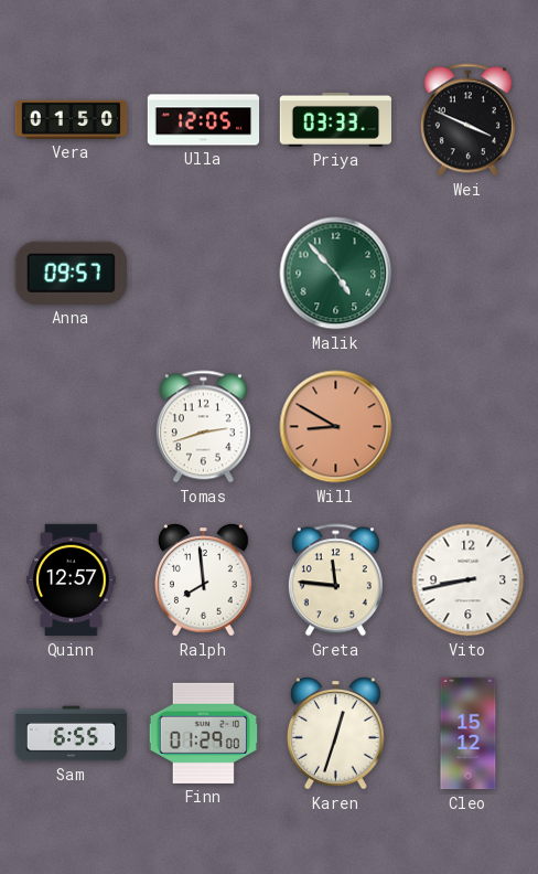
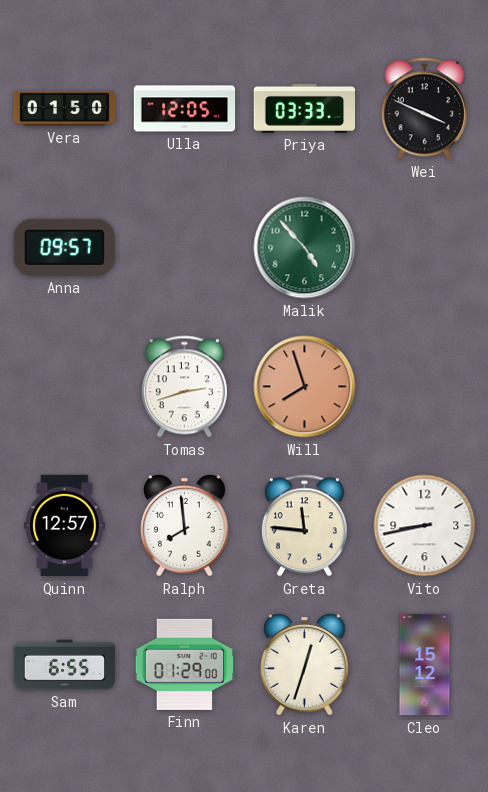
Will: 8:50 -> 7:57 (305, 387)
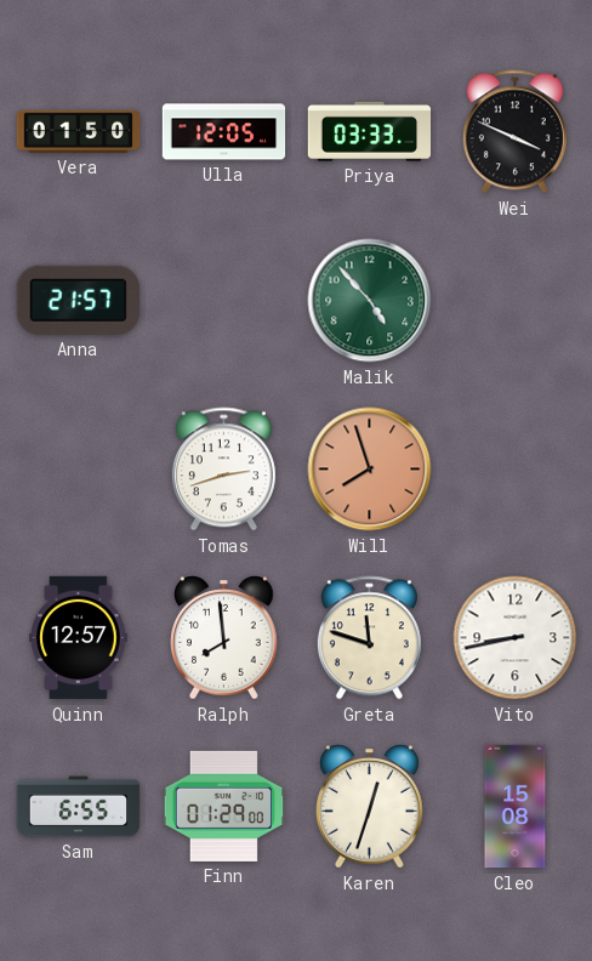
Anna: 09:57 -> 21:57 (78, 300)
Greta: 11:46 -> 11:48 (369, 638)
Cleo: 15:12 -> 15:08 (516, 807)
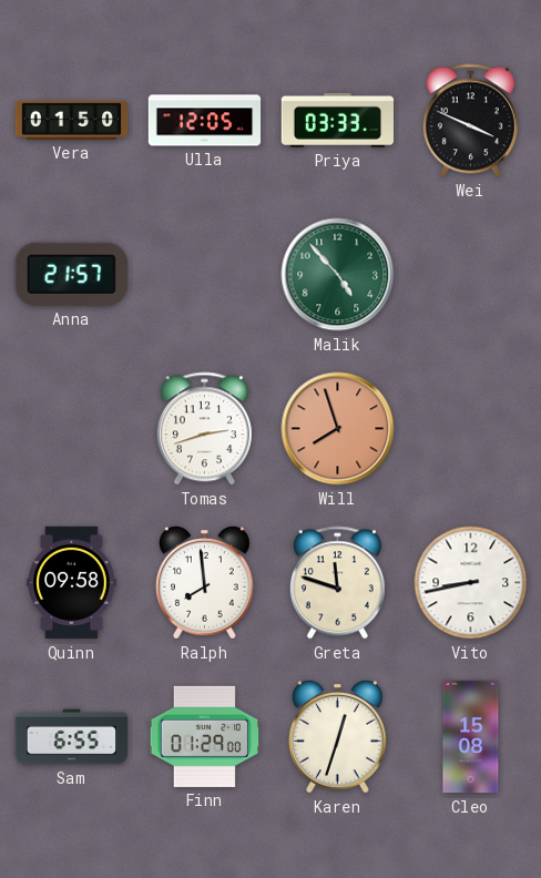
Quinn: 12:57 -> 09:58 (72, 583)
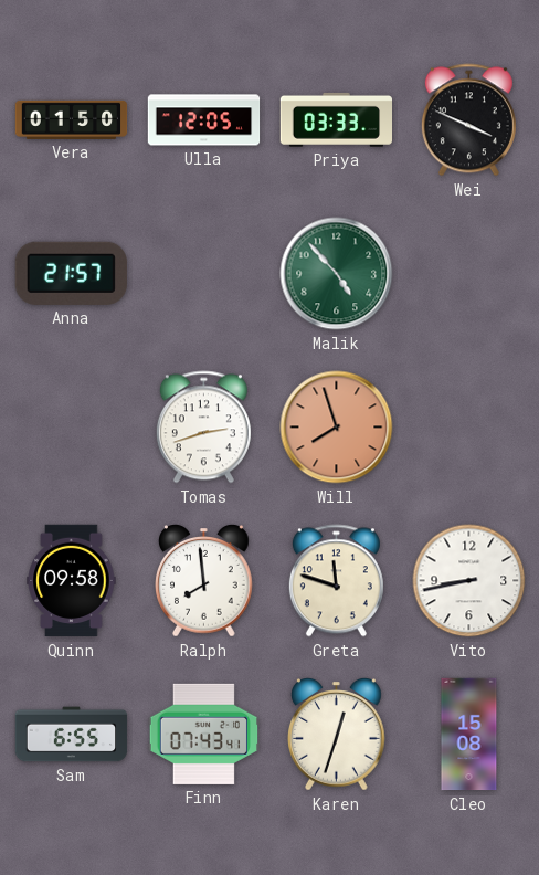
Finn: 01:29 -> 07:43 (203, 734)
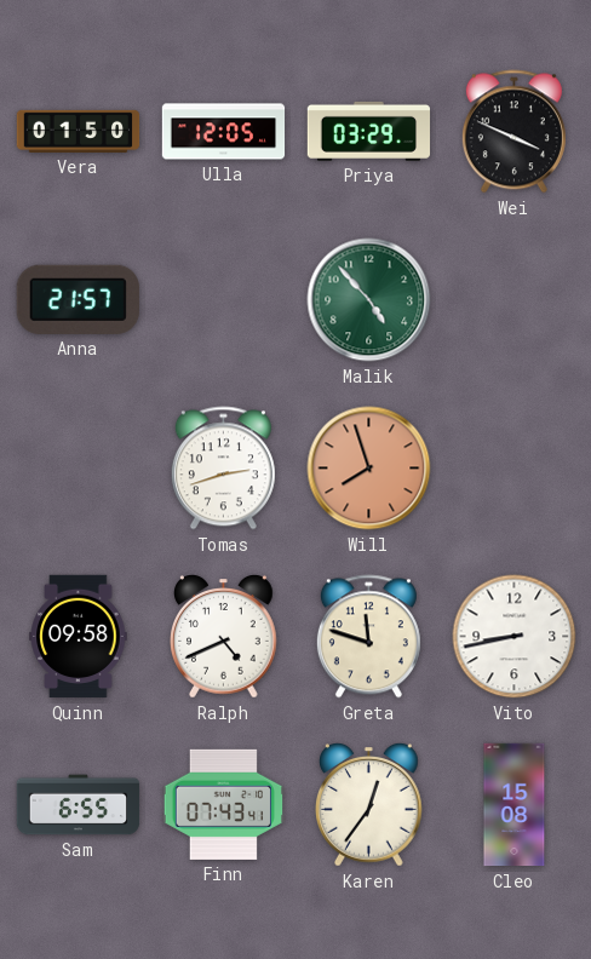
Priya: 03:33 -> 03:29 (369, 131)
Ralph: 7:59 -> 4:41 (224, 637)
Karen: 12:33 -> 12:36 (369, 805)
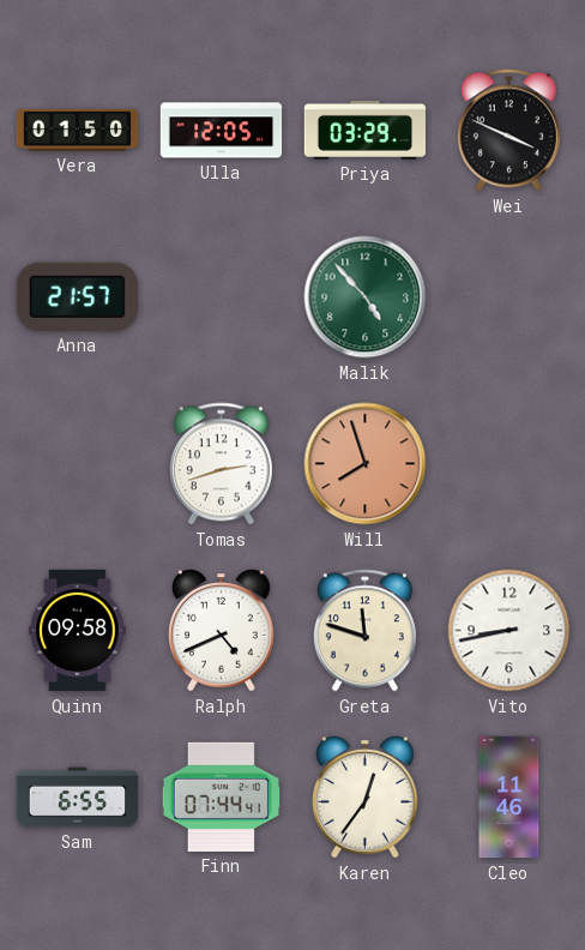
Finn: 07:43 -> 07:44 (221, 796)
Cleo: 15:08 -> 11:46 (509, 798)
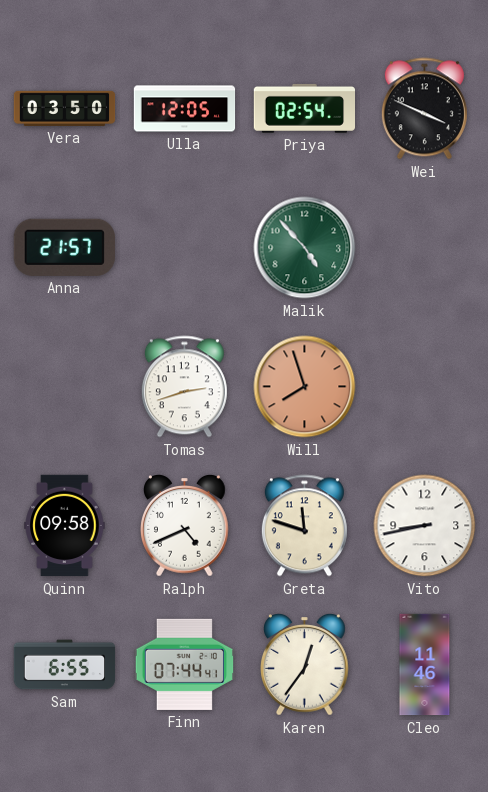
Vera: 01:50 -> 03:50 (65, 108)
Priya: 03:29 -> 02:54 (305, 108)
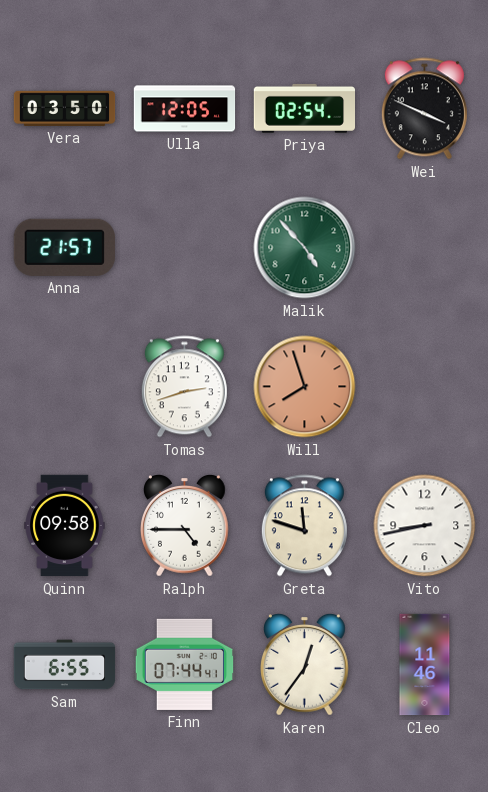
Ralph: 4:41 -> 4:45 (185, 526)
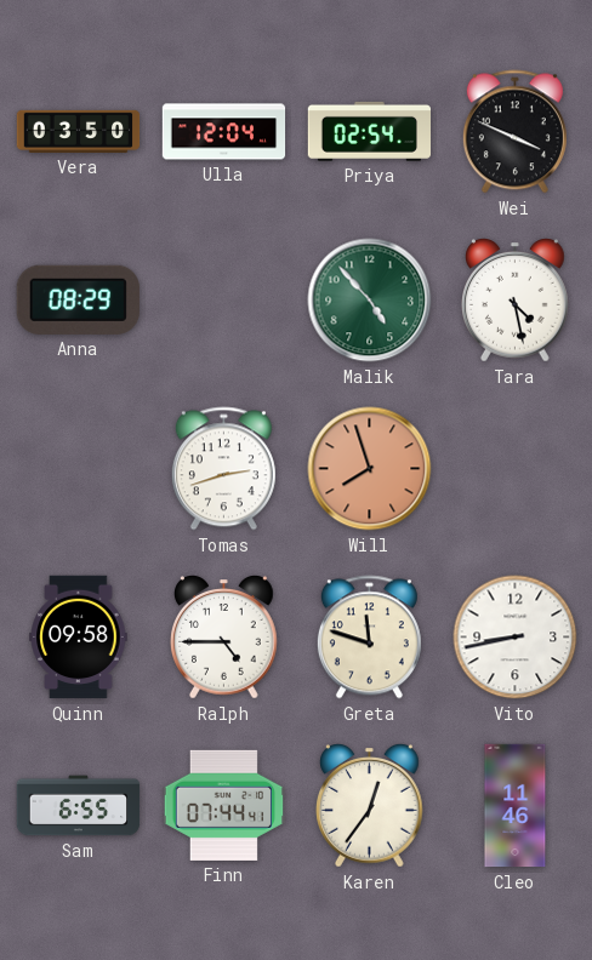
Ulla: 12:05 -> 12:04 (224, 132)
Anna: 21:57 -> 08:29 (78, 299)
Tara: none -> 4:28 (516, 301)
